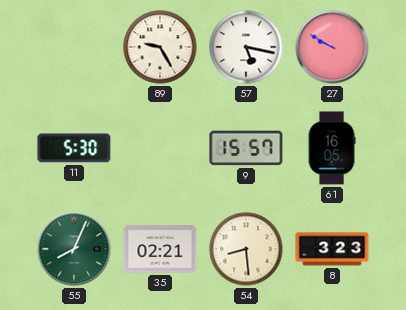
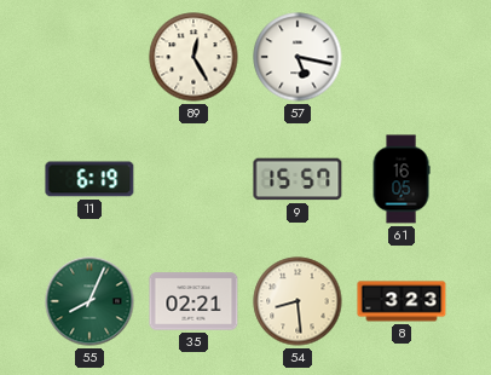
89: 9:25 -> 12:25 (193, 57)
27: 9:50 -> none (332, 47)
11: 5:30 -> 6:19 (89, 179)
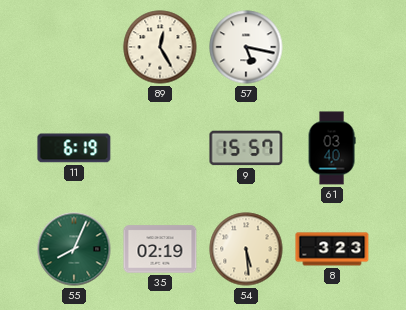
61: 16:05 -> 03:40 (332, 148)
35: 02:21 -> 02:19 (160, 249)
54: 8:29 -> 5:29 (246, 249)
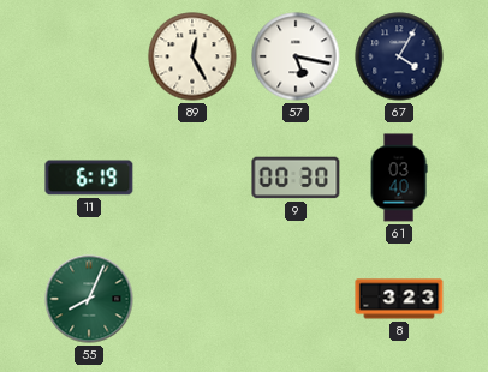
67: none -> 4:05 (399, 56)
9: 15:57 -> 00:30 (296, 178)
35: 02:19 -> none (160, 249)
54: 5:29 -> none (246, 249)
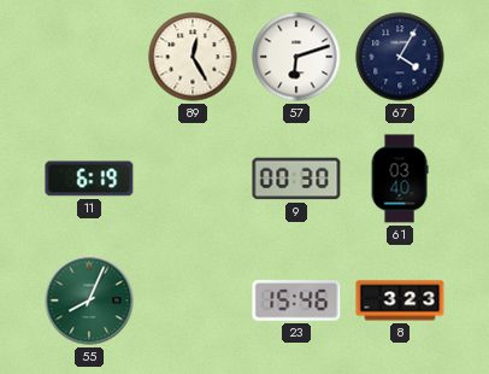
57: 5:17 -> 6:12 (296, 57)
23: none -> 15:46 (296, 300)
